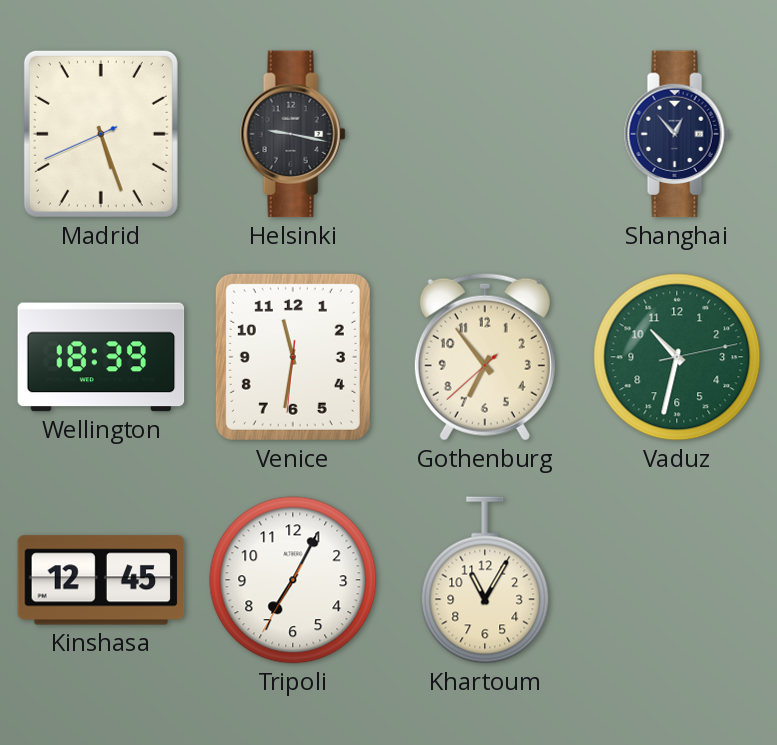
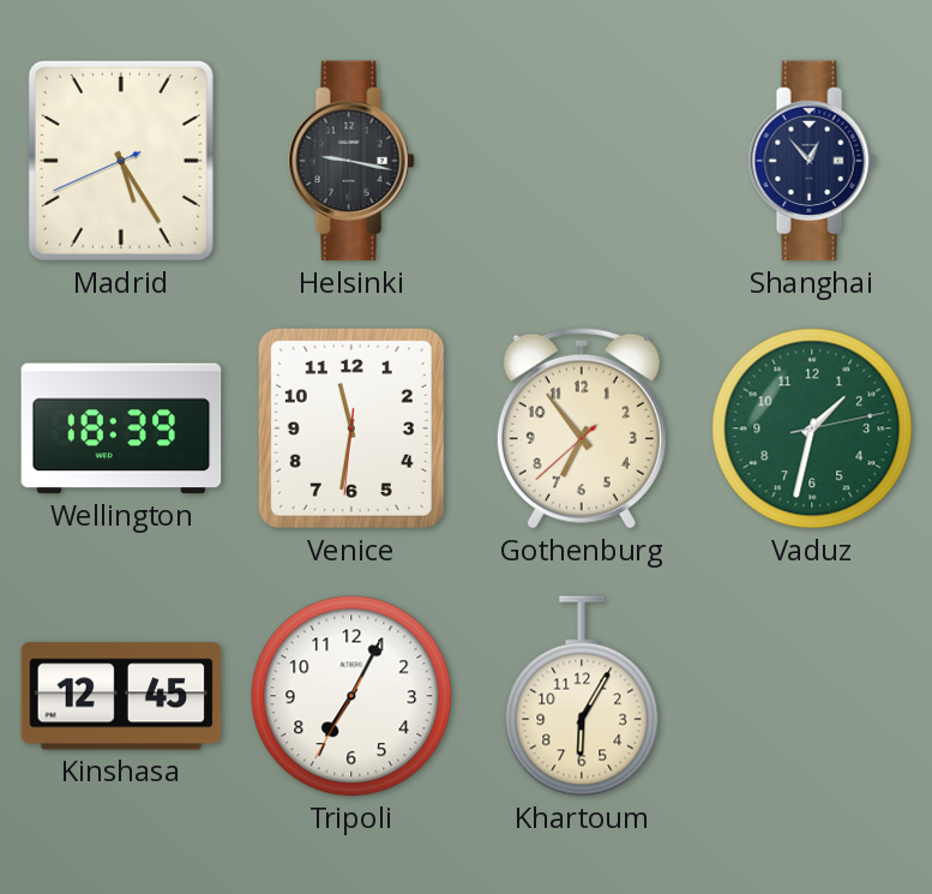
Madrid: 5:26 -> 5:24 (121, 161)
Vaduz: 10:32 -> 1:32 (812, 428)
Khartoum: 11:05 -> 6:05 (582, 696)
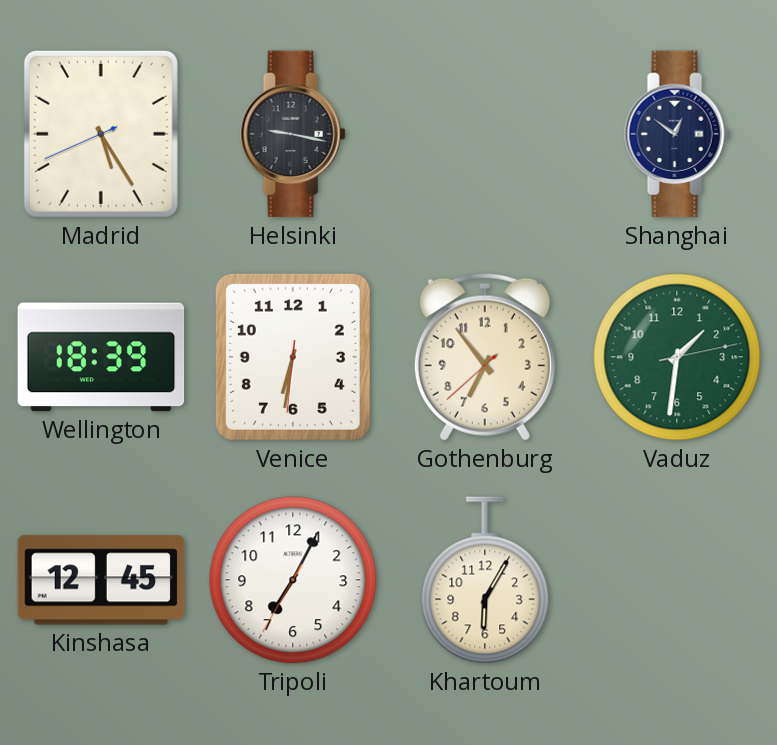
Shanghai: 12:53 -> 12:51 (677, 134)
Venice: 11:31 -> 6:31 (293, 357)
Vaduz: 1:32 -> 1:31 (677, 357)
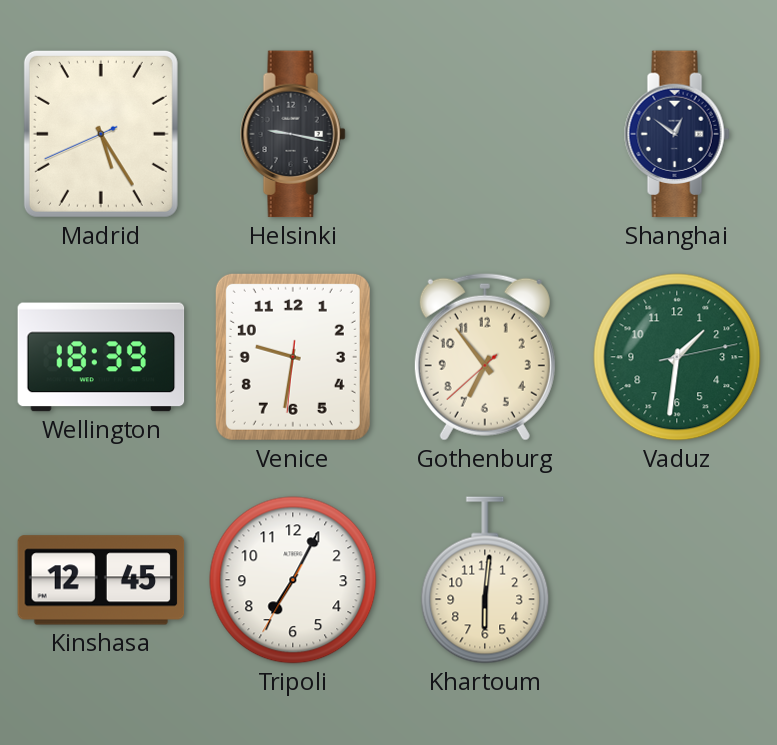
Venice: 6:31 -> 9:31 (293, 357)
Khartoum: 6:05 -> 6:01 (485, 580)
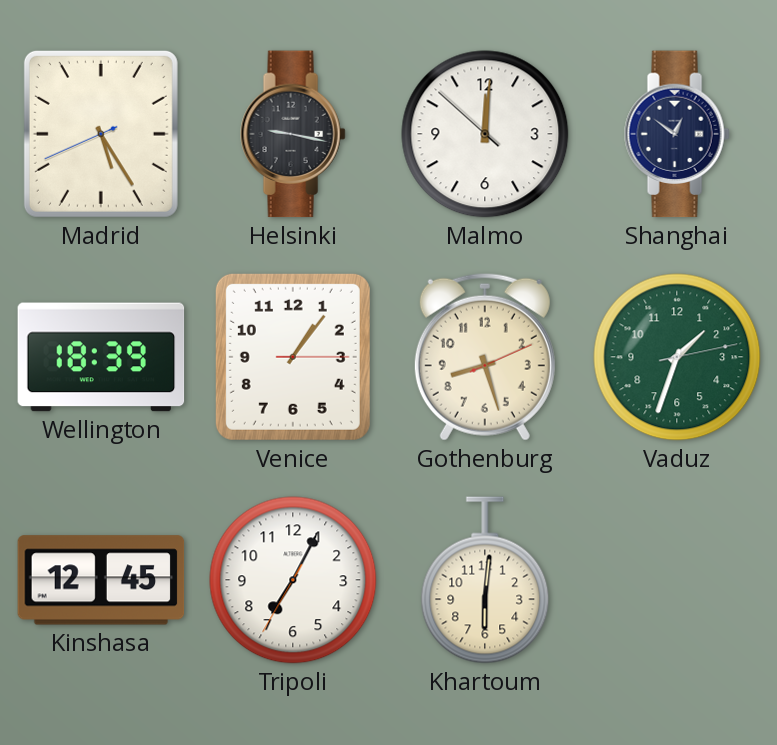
Malmo: none -> 12:00 (485, 134)
Venice: 9:31 -> 1:06 (293, 357)
Gothenburg: 6:53 -> 8:27 (485, 357)
Vaduz: 1:31 -> 1:33 (677, 357)
